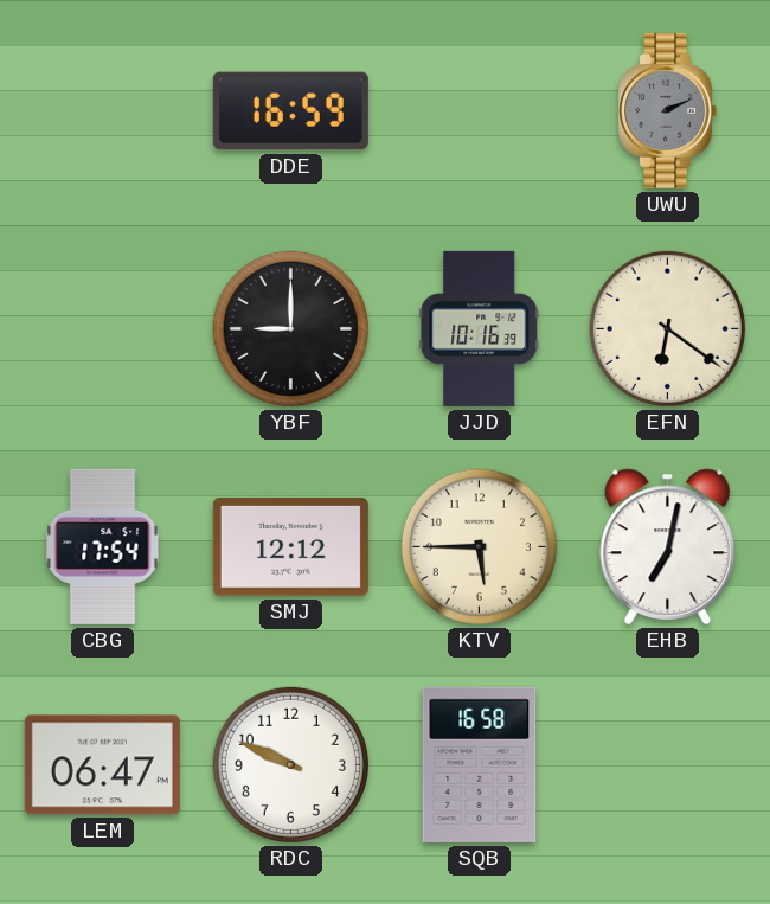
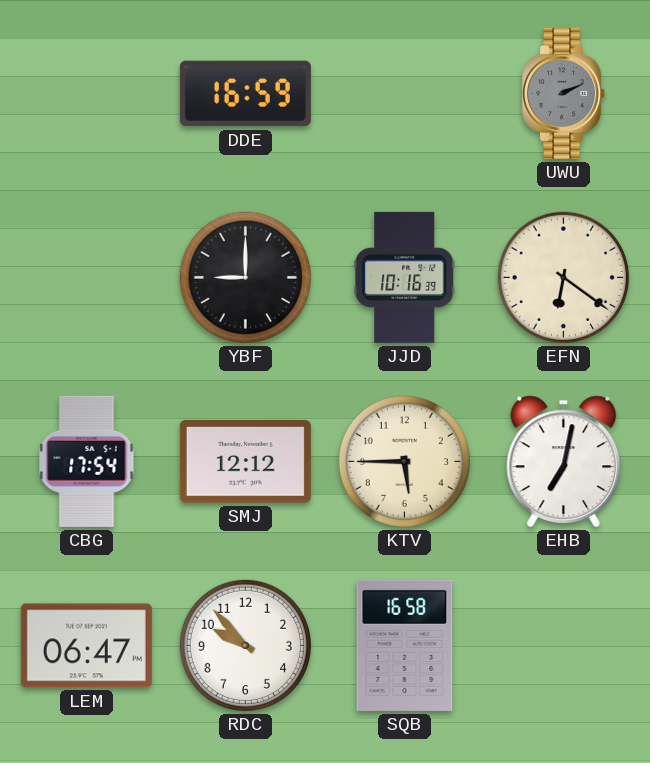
RDC: 9:49 -> 9:53 (245, 645)
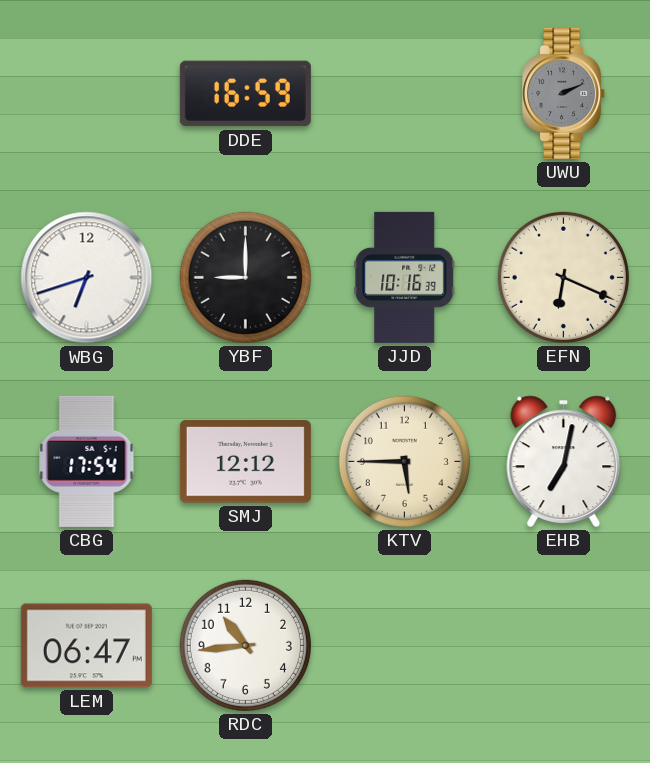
WBG: none -> 6:42 (87, 278)
EFN: 6:21 -> 6:19 (563, 277)
RDC: 9:53 -> 10:44 (245, 645)
SQB: 16:58 -> none (405, 645)
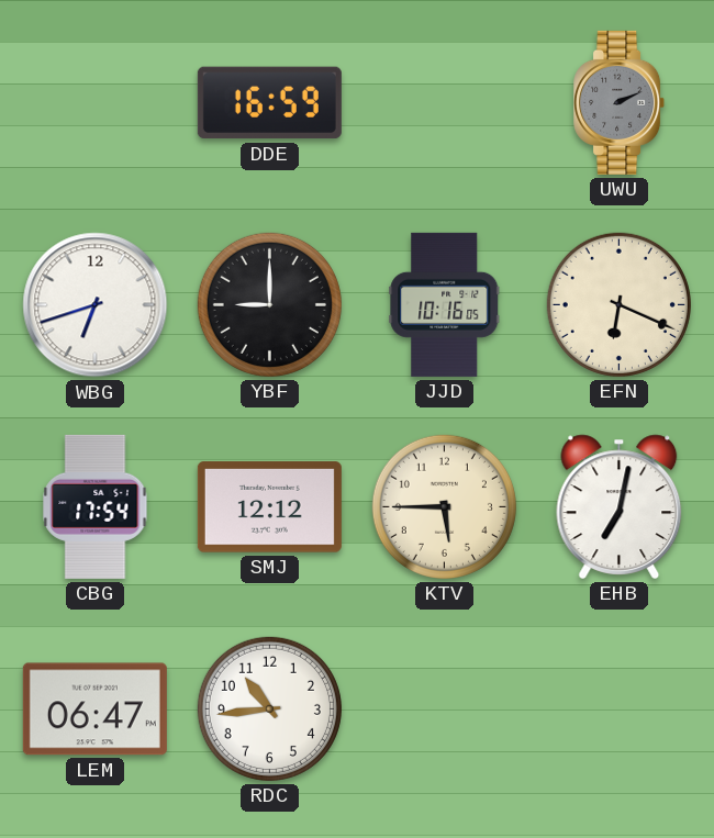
JJD: 10:16:39 -> 10:16:05 (445, 304)
